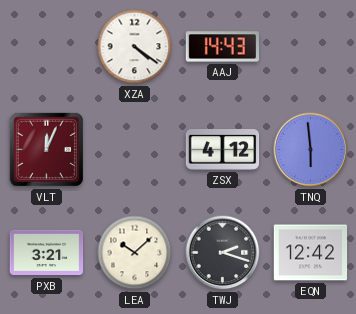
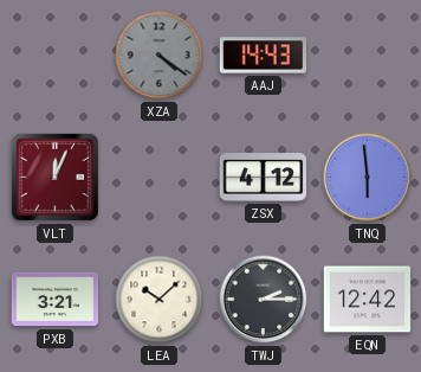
XZA dial: white -> grey (160, 56)
TWJ: 2:18 -> 2:15 (264, 300)
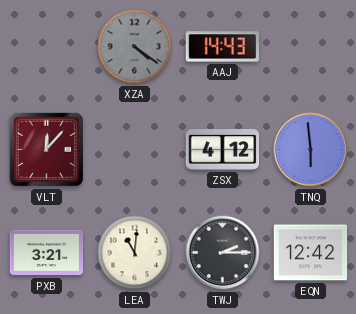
VLT: 12:04 -> 12:07 (46, 149)
LEA: 10:08 -> 11:01 (135, 253)
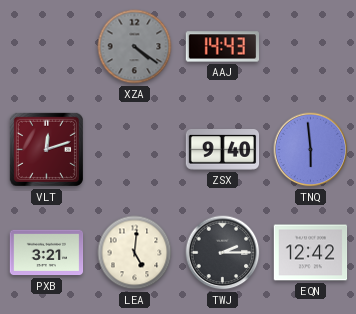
VLT: 12:07 -> 12:12 (46, 149)
ZSX: 4:12 -> 9:40 (223, 150)
LEA: 11:01 -> 5:01 (135, 253)
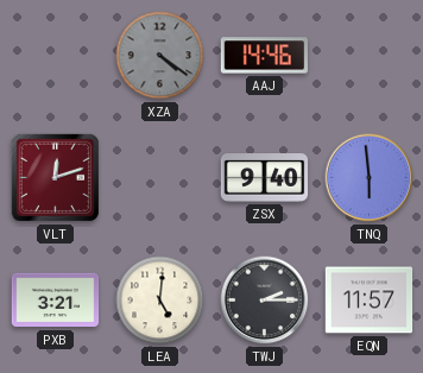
AAJ: 14:43 -> 14:46 (265, 56)
EQN: 12:42 -> 11:57 (370, 301)
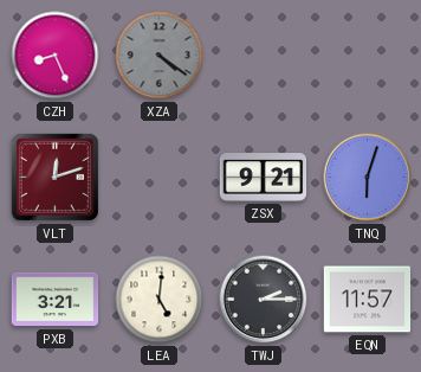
CZH: none -> 8:26 (56, 56)
AAJ: 14:46 -> none (265, 56)
ZSX: 9:40 -> 9:21 (264, 178)
TNQ: 5:59 -> 6:03 (368, 178)
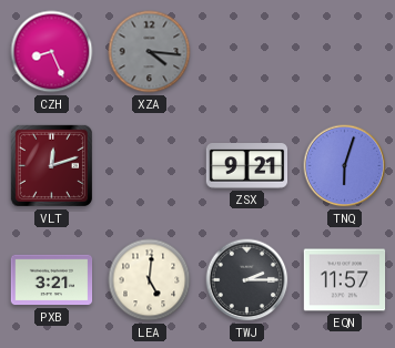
XZA: 4:21 -> 4:16 (150, 52)
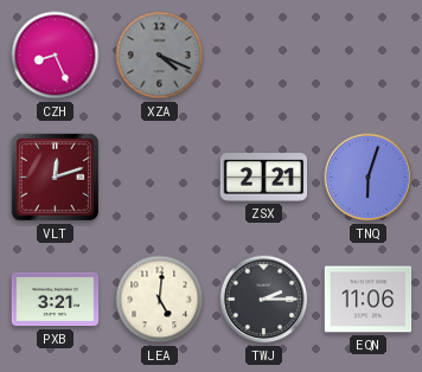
XZA: 4:16 -> 4:19 (160, 56)
ZSX: 9:21 -> 2:21 (264, 178)
EQN: 11:57 -> 11:06 (369, 300)
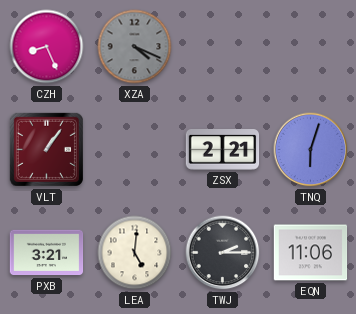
VLT: 12:12 -> 1:06 (46, 149)
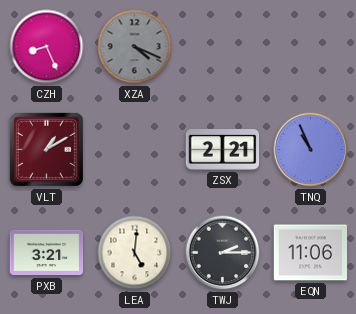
VLT: 1:06 -> 1:10 (46, 149)
TNQ: 6:03 -> 10:56 (311, 150)
